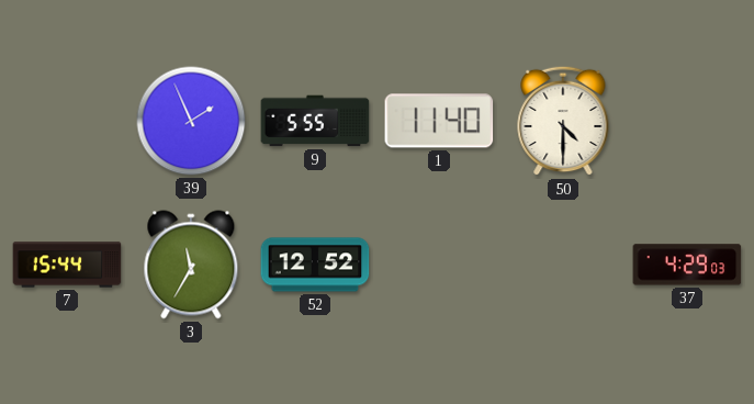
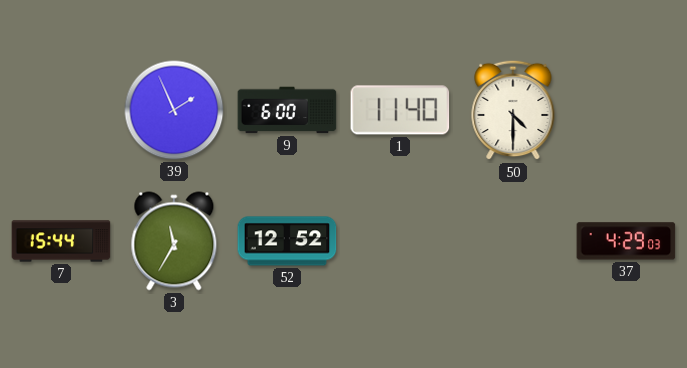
9: 5:55 -> 6:00 (287, 110)
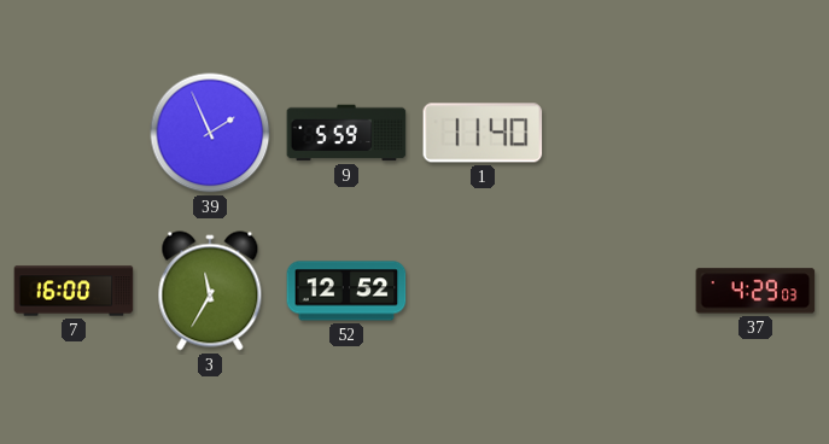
9: 6:00 -> 5:59 (346, 133)
50: 4:30 -> none (513, 110)
7: 15:44 -> 16:00 (74, 291)
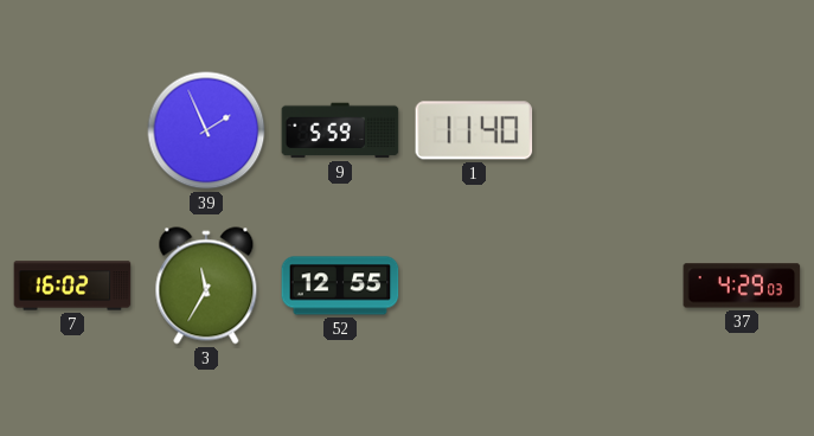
7: 16:00 -> 16:02 (72, 286)
52: 12:52 -> 12:55 (340, 286)
